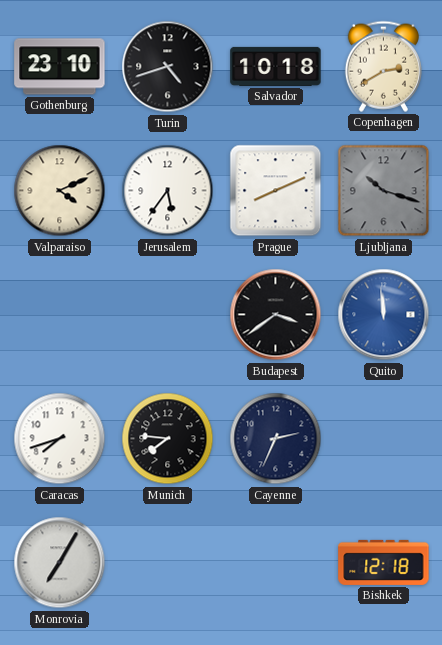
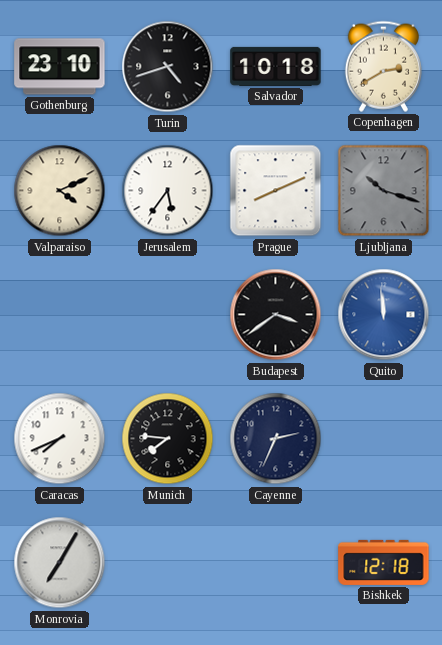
Caracas: 7:42 -> 7:41 (60, 439)
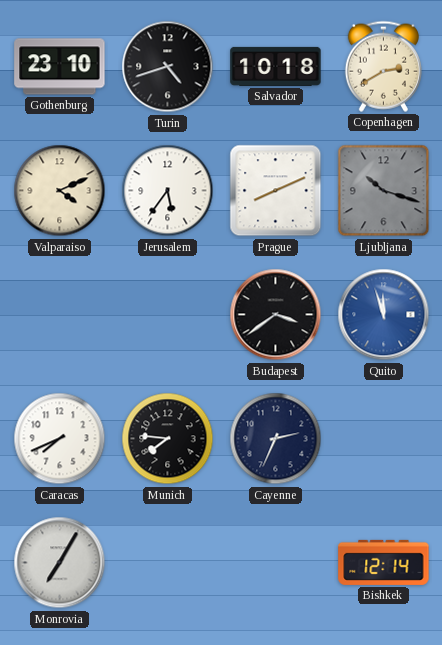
Quito: 11:59 -> 11:57 (384, 315)
Bishkek: 12:18 -> 12:14 (384, 562)
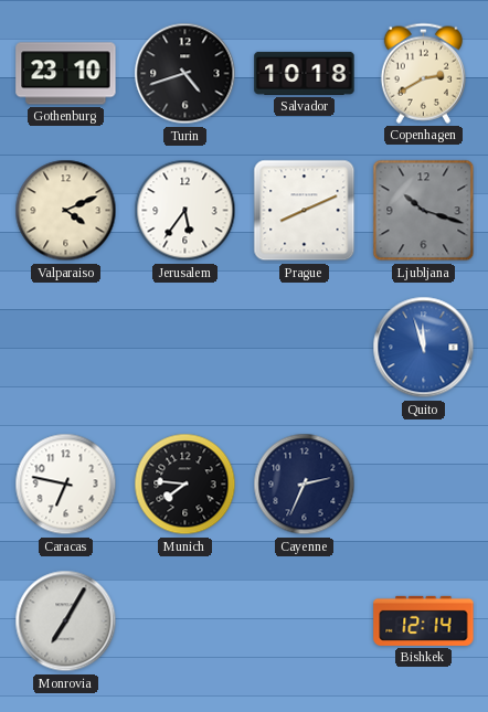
Budapest: 3:39 -> none (276, 315)
Caracas: 7:41 -> 6:47 (66, 485)
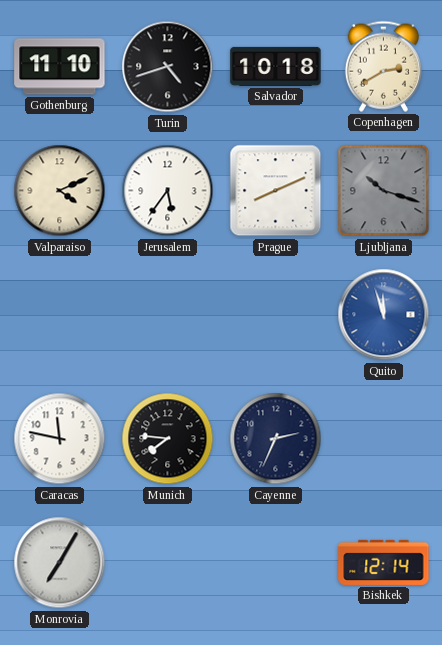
Gothenburg: 23:10 -> 11:10 (60, 67)
Caracas: 6:47 -> 11:47 (60, 439)
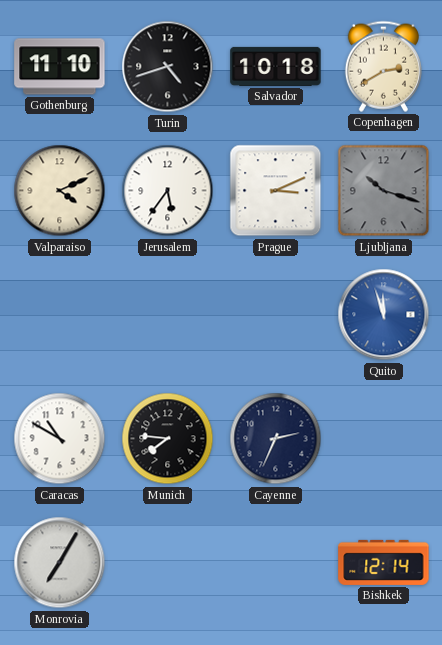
Prague: 8:11 -> 3:11 (276, 191)
Caracas: 11:47 -> 10:50 (60, 439)
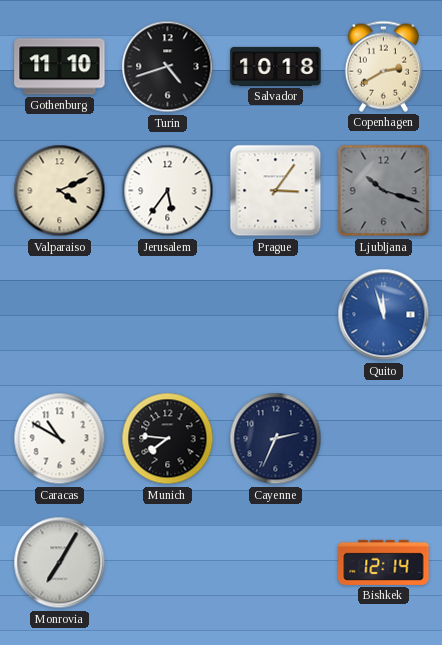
Prague: 3:11 -> 3:06 (276, 191)
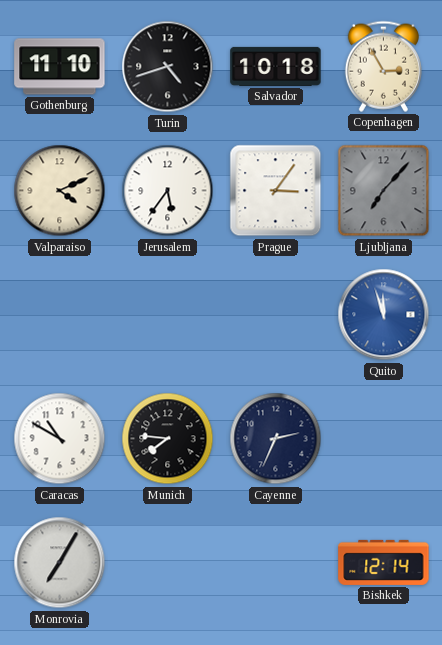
Copenhagen: 2:40 -> 2:55 (383, 66)
Ljubljana: 10:18 -> 7:07 (384, 191)
